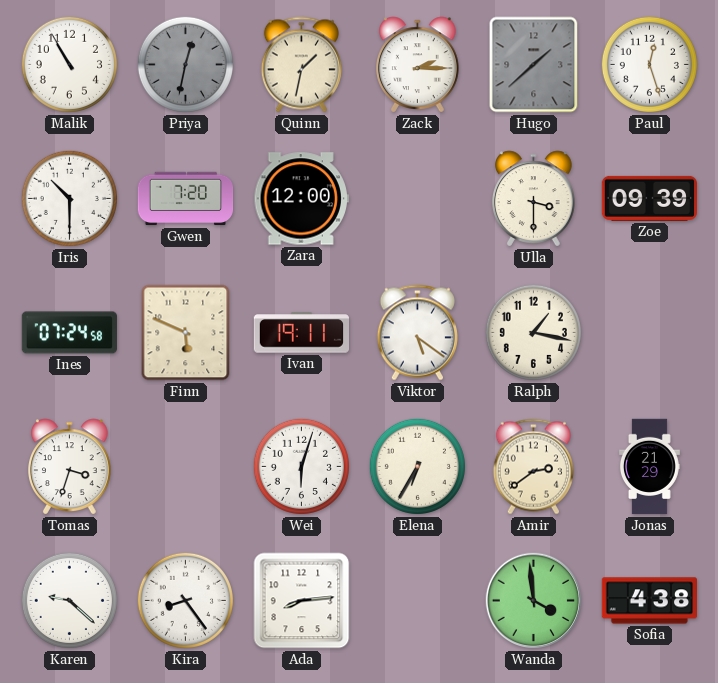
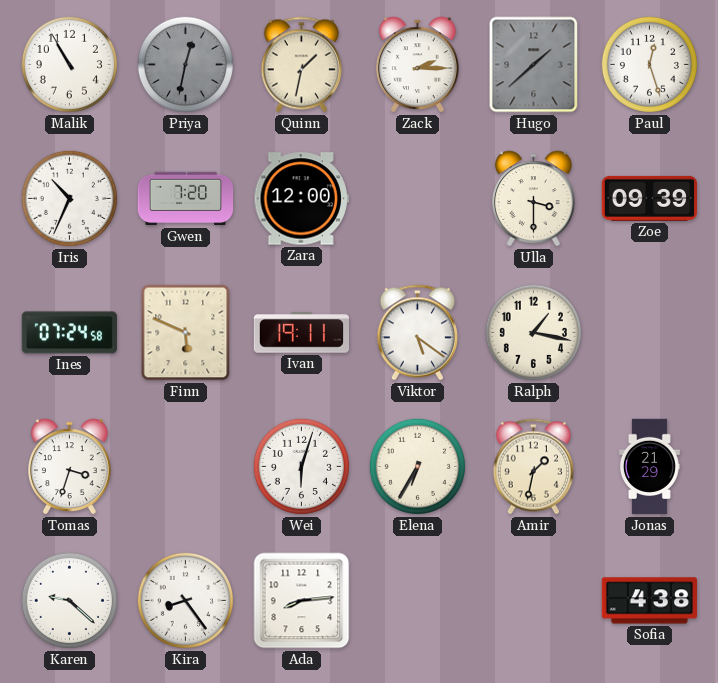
Iris: 10:30 -> 10:34 (69, 198)
Amir: 2:39 -> 1:32 (533, 467)
Wanda: 3:59 -> none (534, 601)
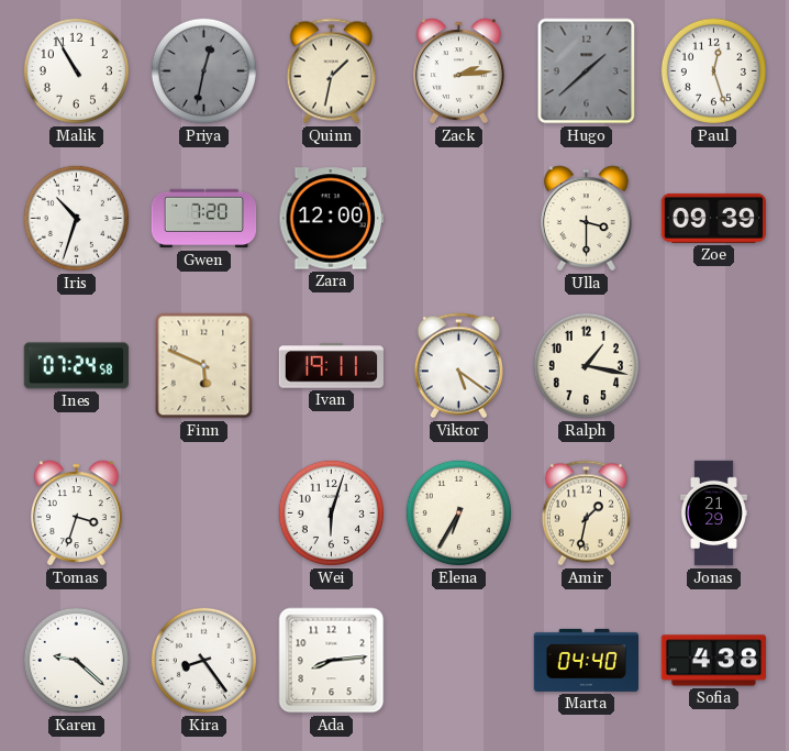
Zack: 2:15 -> 2:14 (459, 71)
Iris: 10:34 -> 10:33 (76, 218)
Marta: none -> 04:40 (586, 660)
